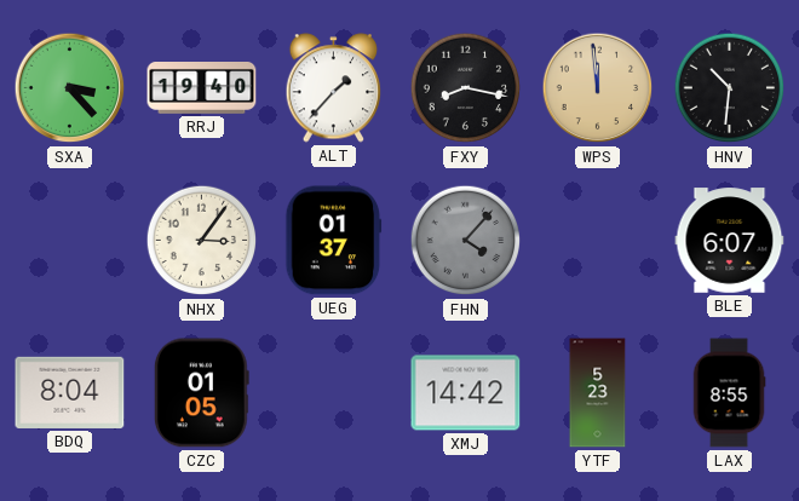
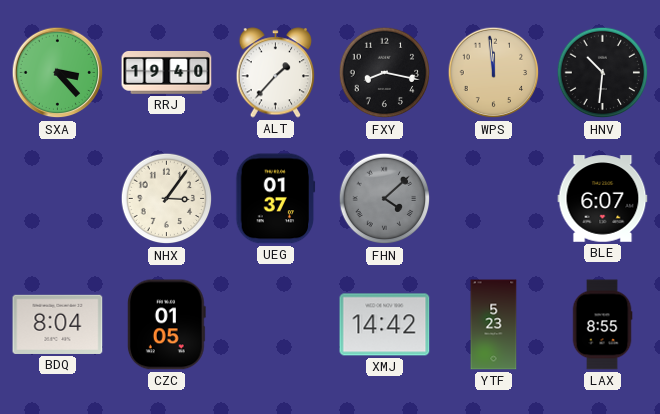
FHN: 4:07 -> 4:08 (385, 199)
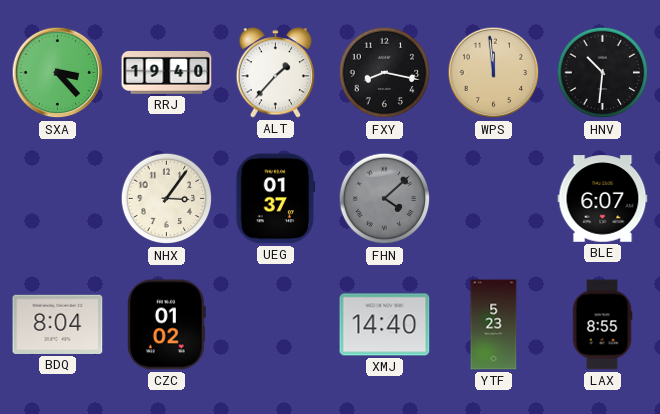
CZC: 01:05 -> 01:02 (166, 325)
XMJ: 14:42 -> 14:40 (385, 325)
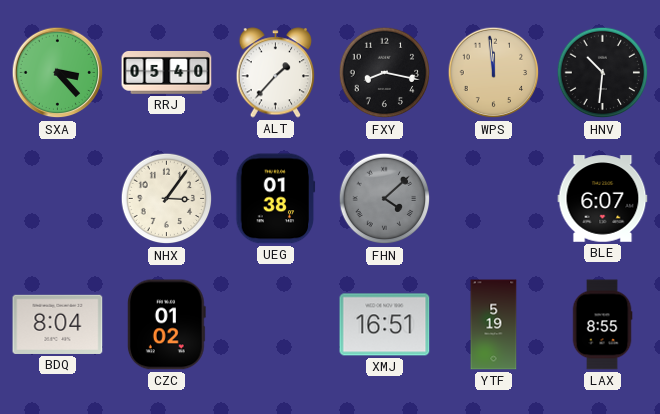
RRJ: 19:40 -> 05:40 (167, 73)
UEG: 01:37 -> 01:38 (276, 199)
XMJ: 14:40 -> 16:51 (385, 325)
YTF: 5:23 -> 5:19 (494, 325)
